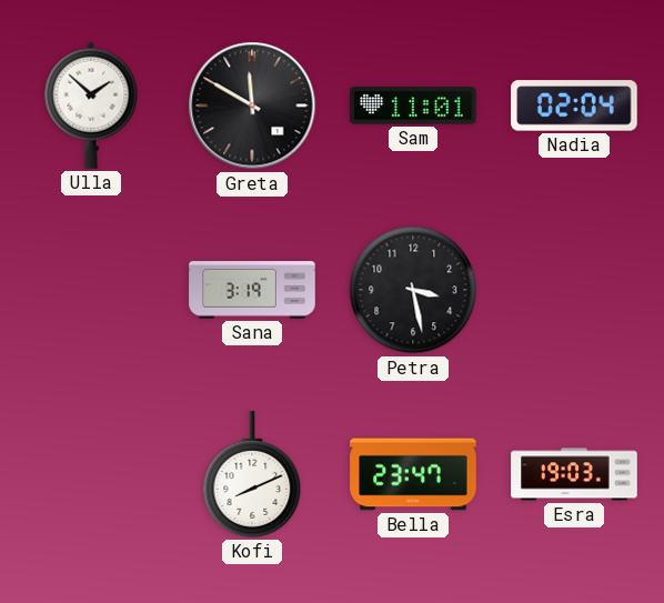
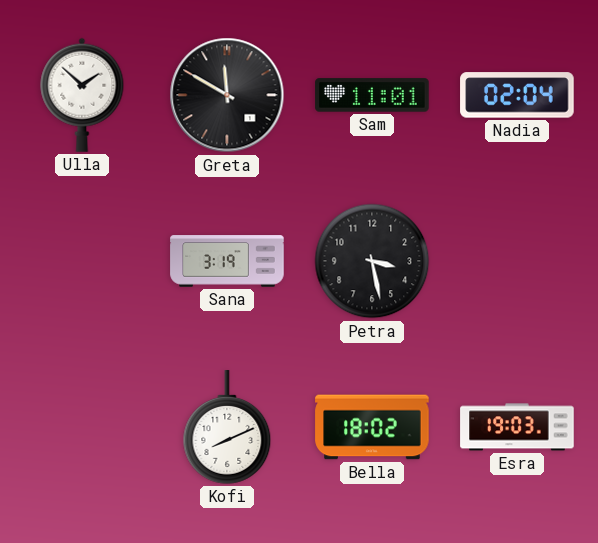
Bella: 23:47 -> 18:02 (372, 427)
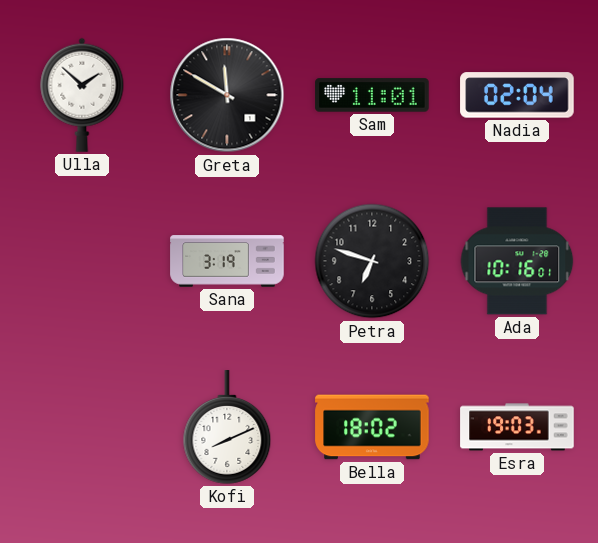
Petra: 3:28 -> 6:48 (372, 261)
Ada: none -> 10:16 (517, 261)
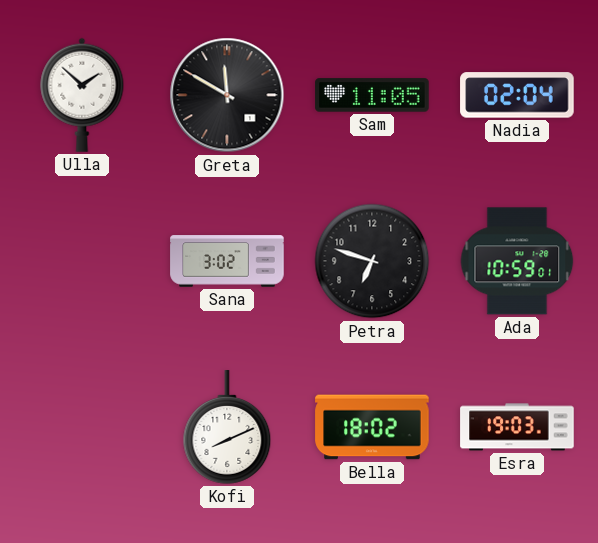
Sam: 11:01 -> 11:05 (372, 95)
Sana: 3:19 -> 3:02 (227, 261)
Ada: 10:16 -> 10:59 (517, 261)
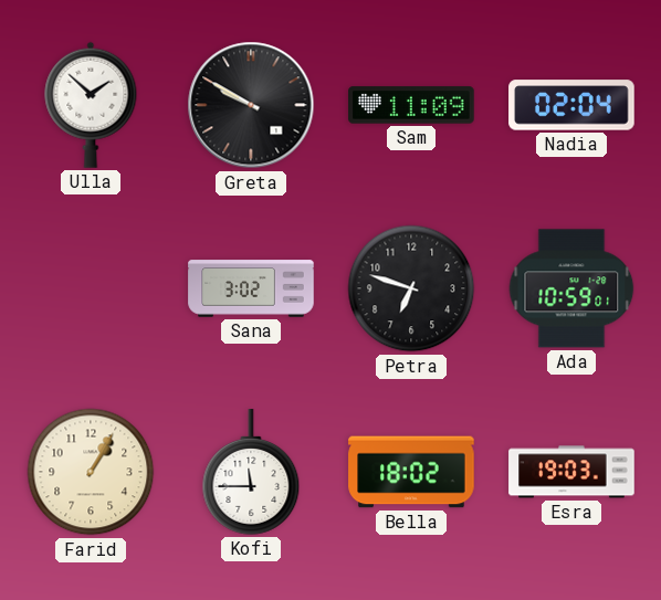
Greta: 11:50 -> 9:50 (251, 105)
Sam: 11:05 -> 11:09 (411, 105)
Farid: none -> 1:05 (91, 472)
Kofi: 8:11 -> 11:45 (251, 472)
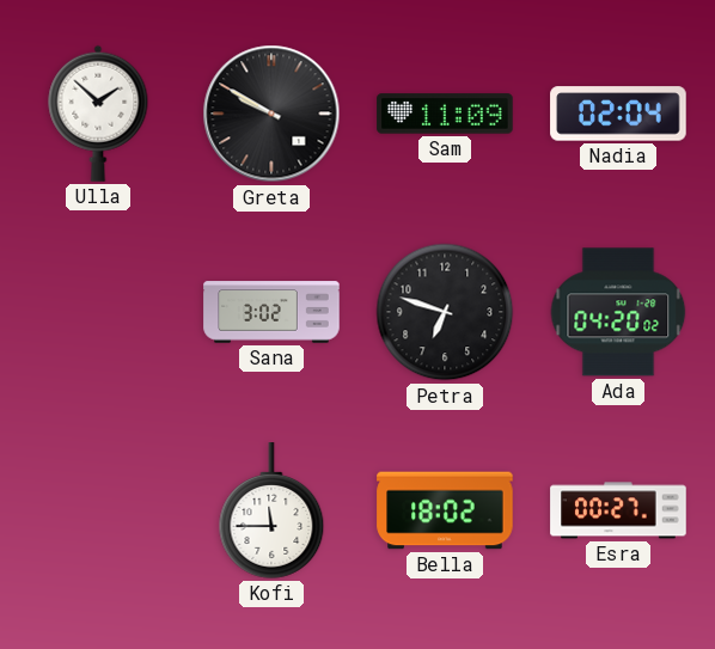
Ada: 10:59 -> 04:20 (618, 312)
Farid: 1:05 -> none (91, 472)
Esra: 19:03 -> 00:27 (618, 510)
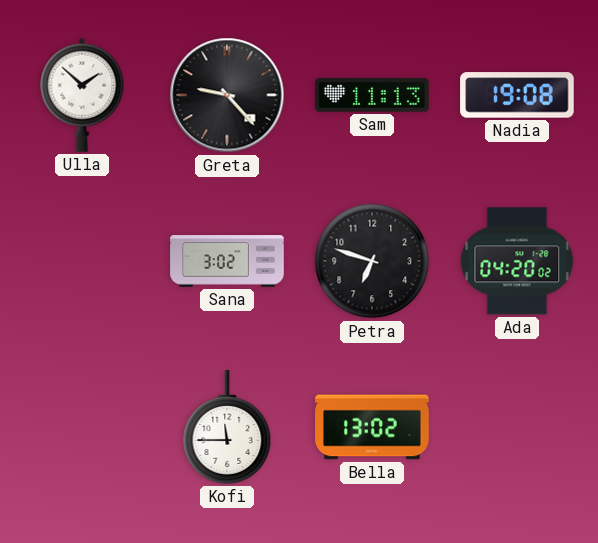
Greta: 9:50 -> 9:23 (227, 95)
Sam: 11:09 -> 11:13 (372, 95)
Nadia: 02:04 -> 19:08 (517, 95)
Bella: 18:02 -> 13:02 (372, 427)
Esra: 00:27 -> none (618, 510)
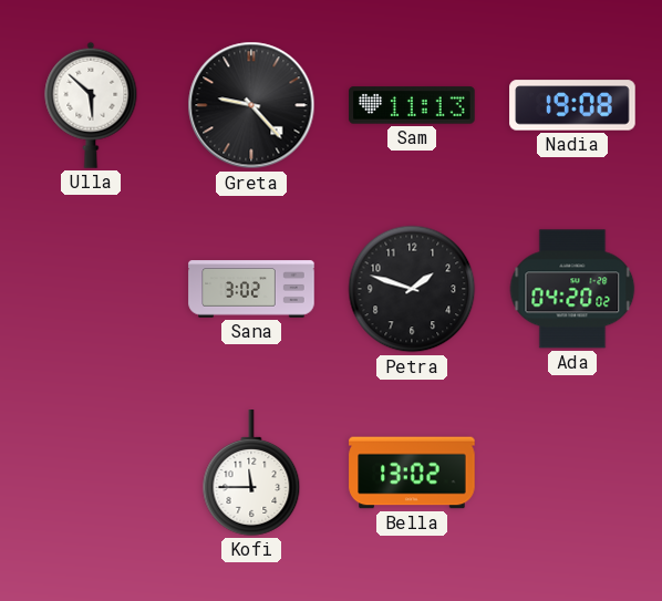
Ulla: 1:52 -> 5:52 (91, 105)
Petra: 6:48 -> 1:48 (412, 289)
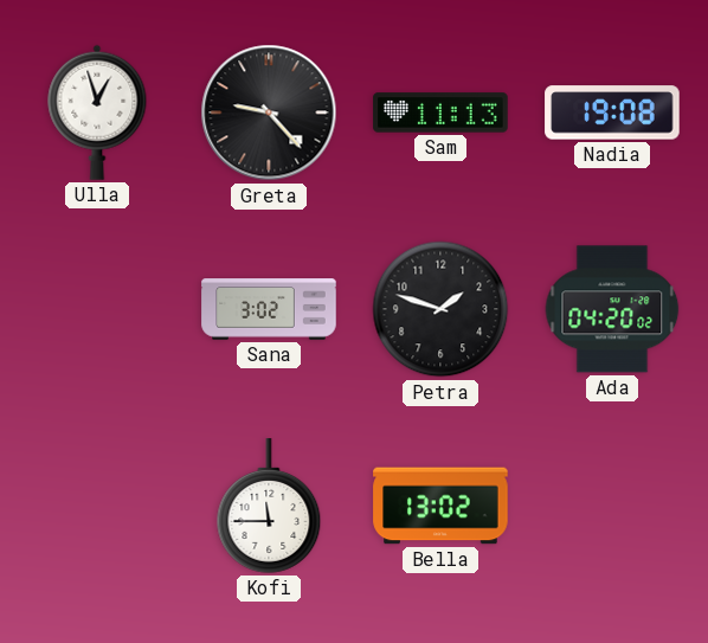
Ulla: 5:52 -> 12:57 (97, 112)
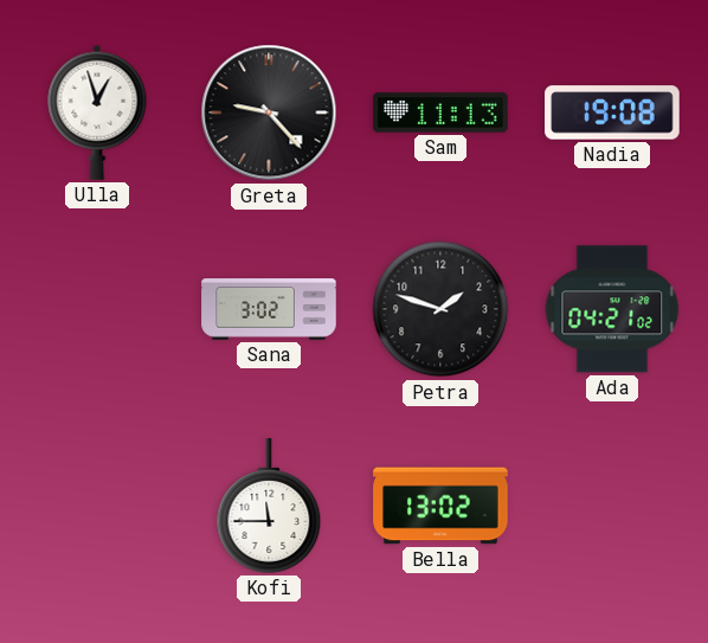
Ada: 04:20 -> 04:21 (612, 309)
